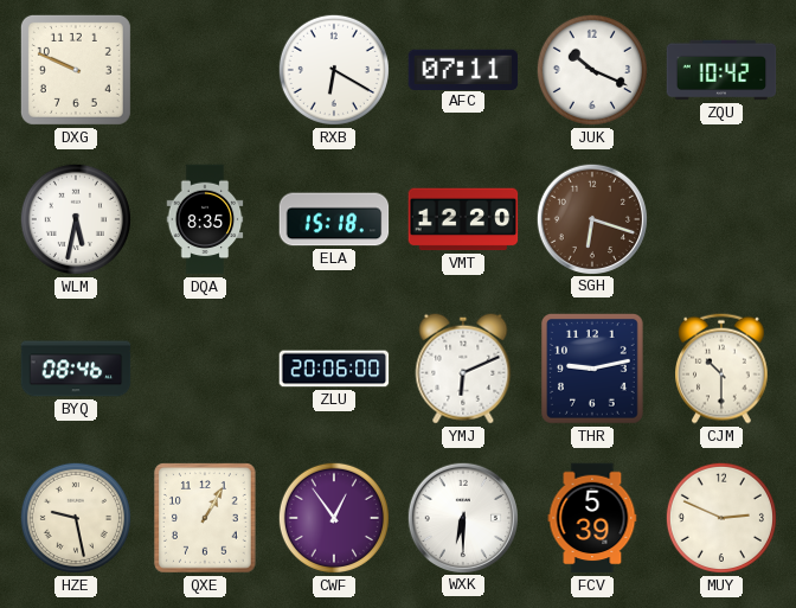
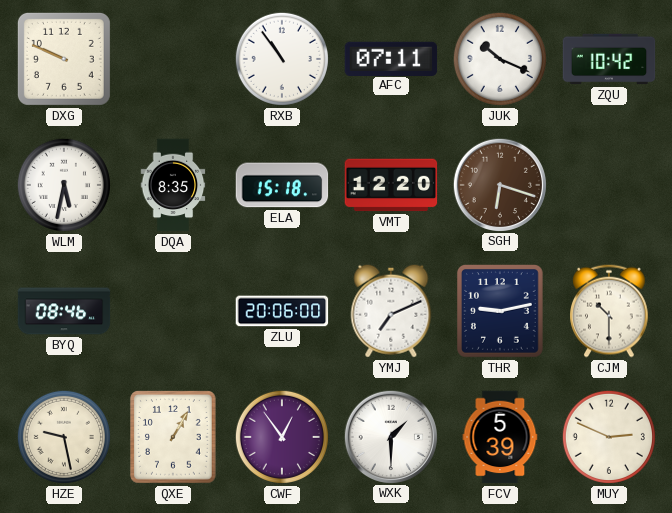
RXB: 6:20 -> 10:54 (282, 59)
YMJ: 6:11 -> 7:11 (391, 311)
WXK: 6:30 -> 1:30 (390, 436)
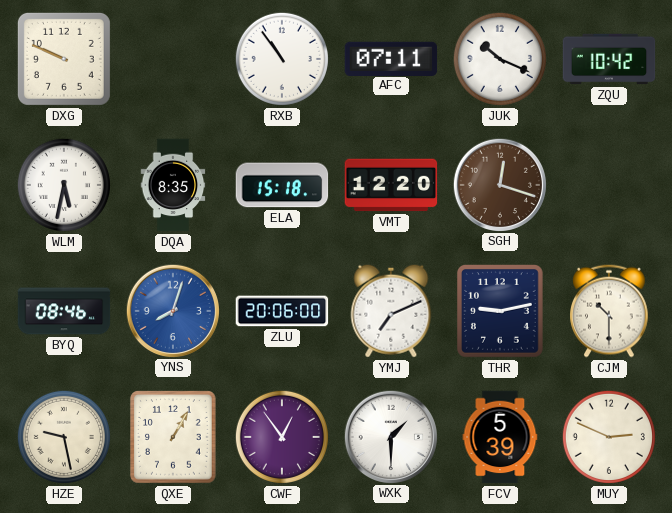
SGH: 6:18 -> 12:18 (499, 184)
YNS: none -> 8:03 (172, 310)
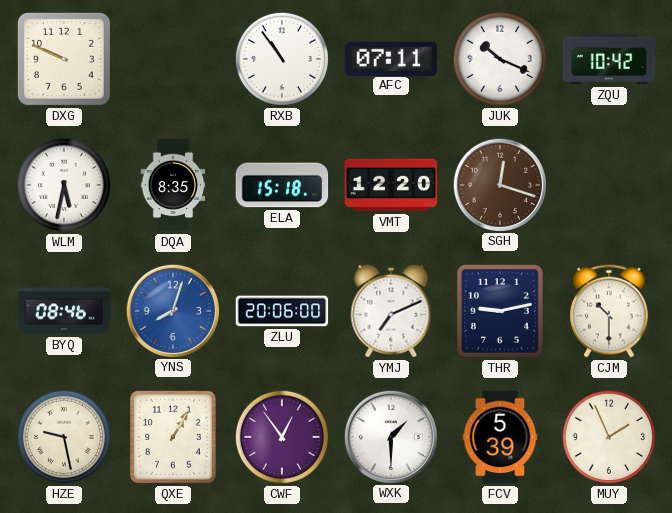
MUY: 2:49 -> 1:56 (609, 437)
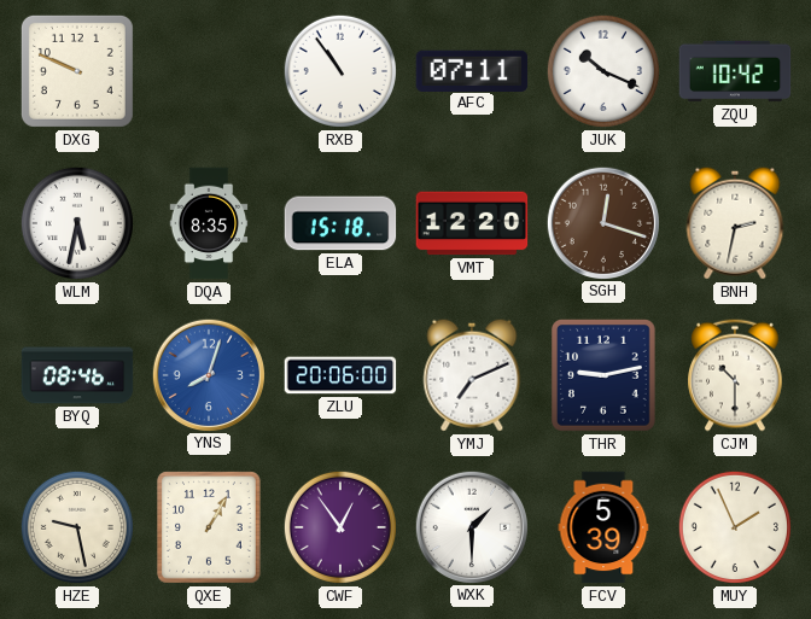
BNH: none -> 2:32 (735, 223)
